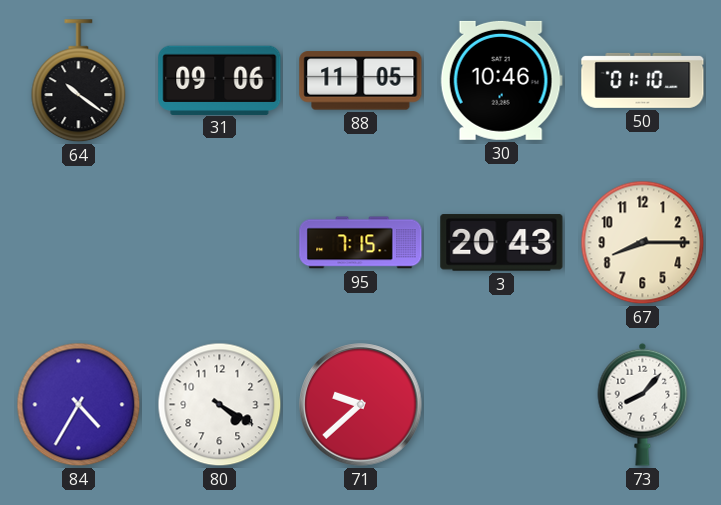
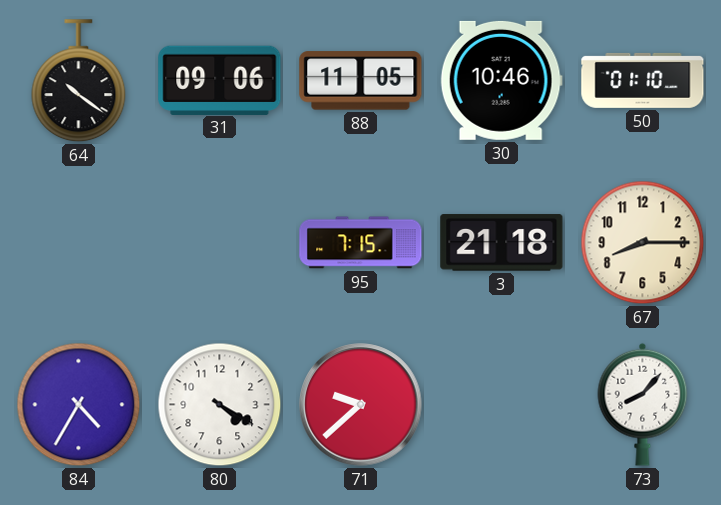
3: 20:43 -> 21:18 (502, 243)
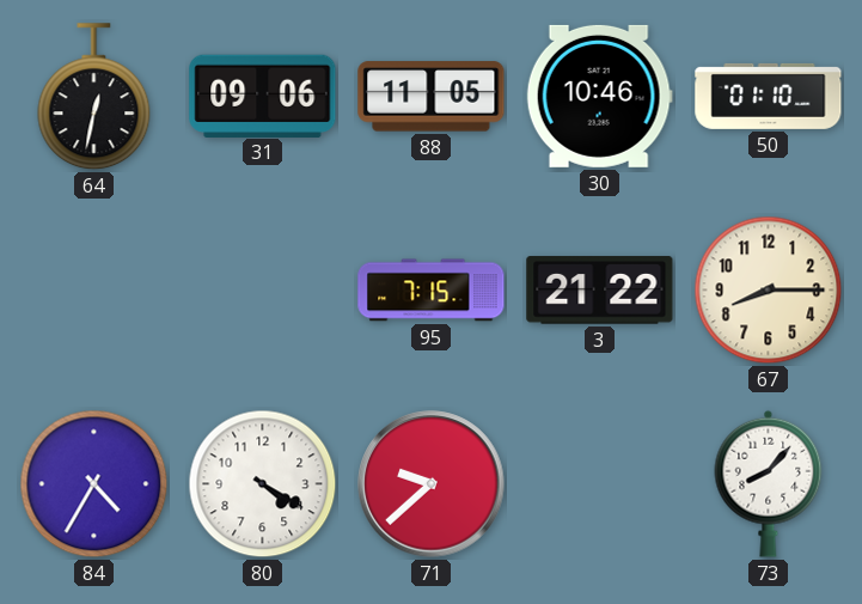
64: 10:21 -> 12:32 (94, 97)
3: 21:18 -> 21:22 (600, 291)
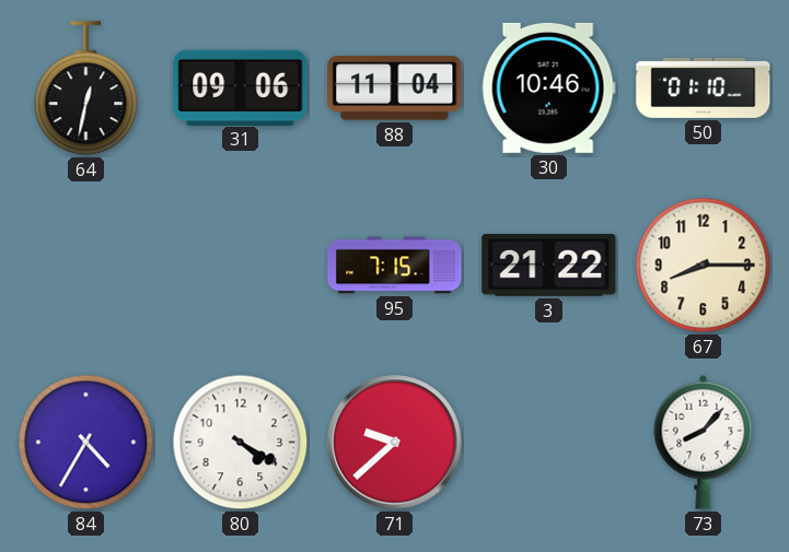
88: 11:05 -> 11:04 (395, 89)
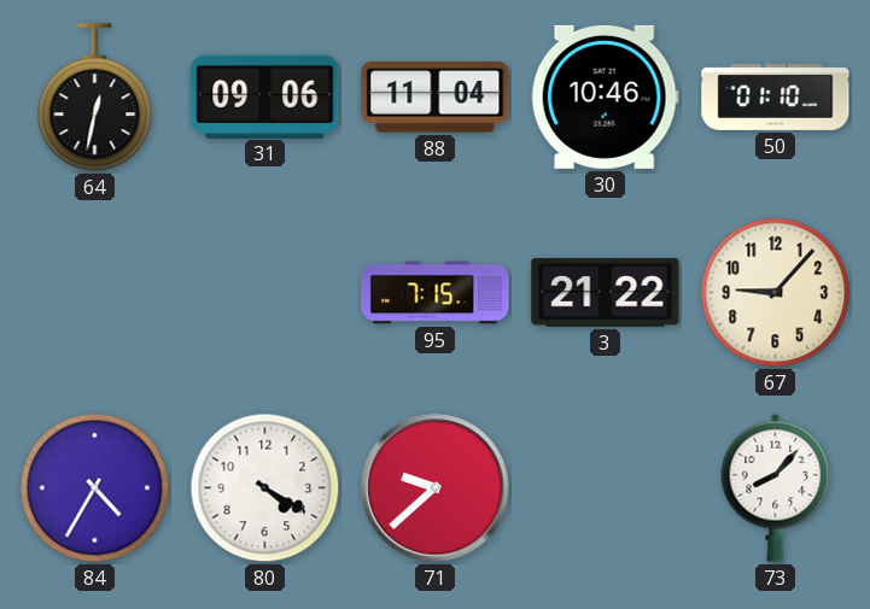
67: 8:15 -> 9:07 (776, 293)
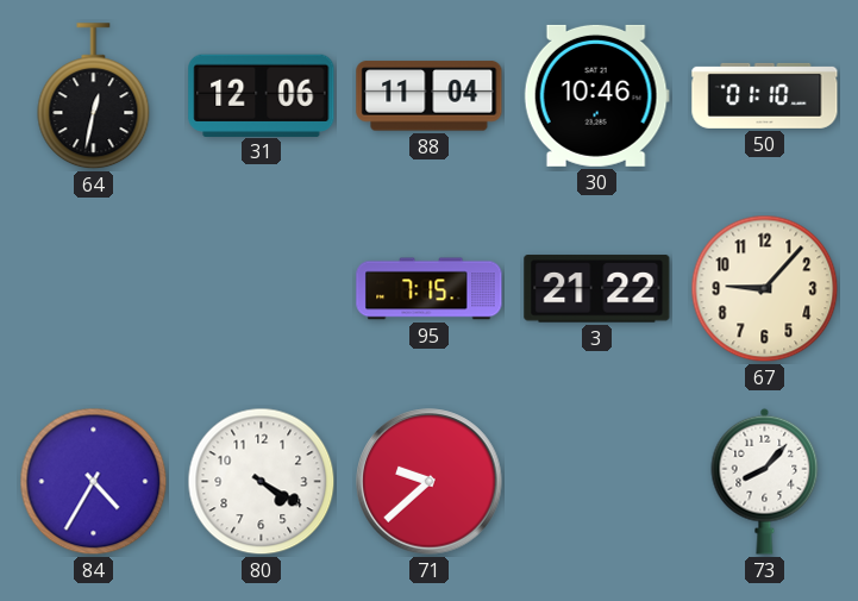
31: 09:06 -> 12:06 (262, 95)
